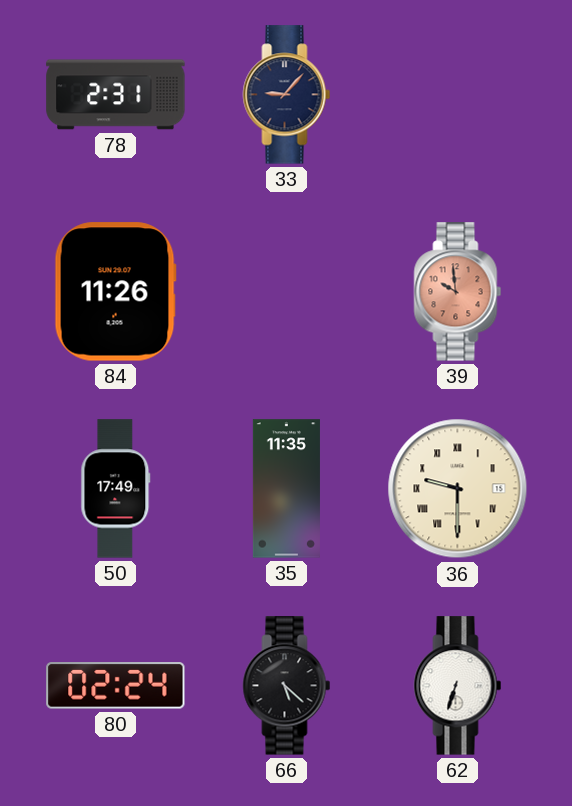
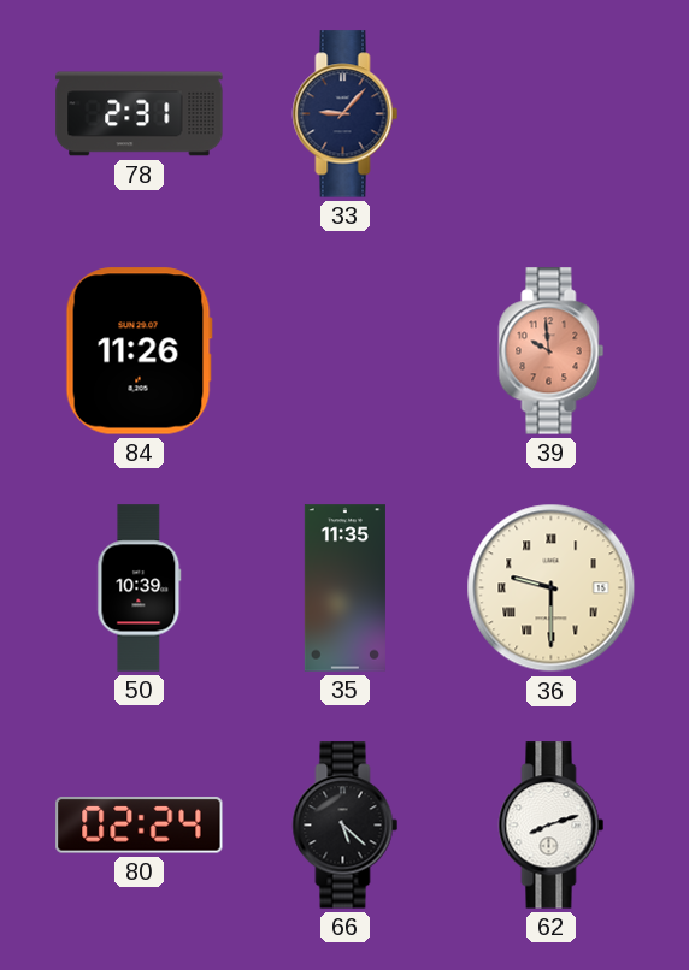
50: 17:49 -> 10:39 (140, 588)
62: 6:33 -> 8:12 (552, 826)
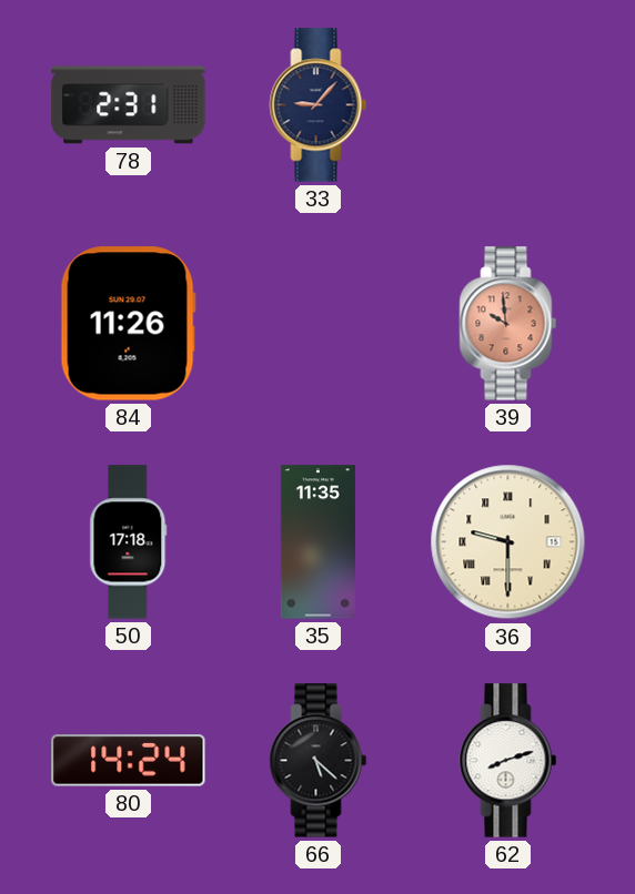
50: 10:39 -> 17:18 (129, 542)
80: 02:24 -> 14:24 (129, 761)
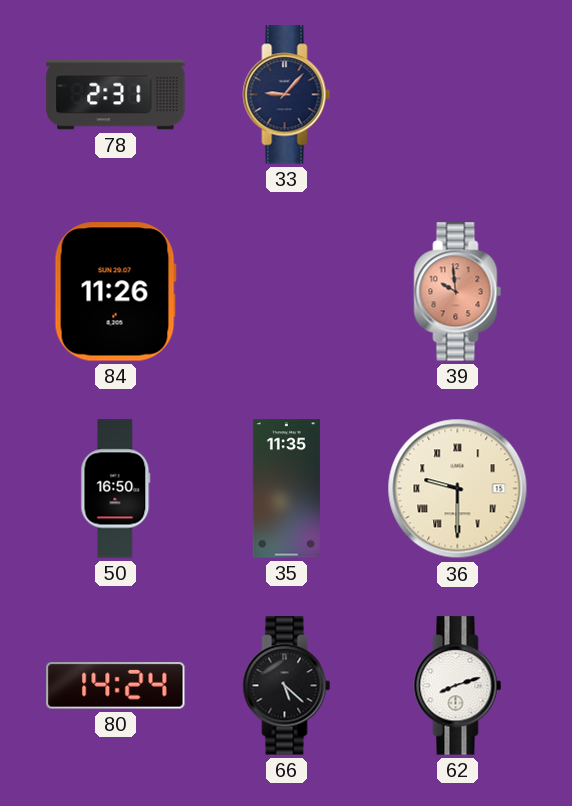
50: 17:18 -> 16:50 (116, 489)
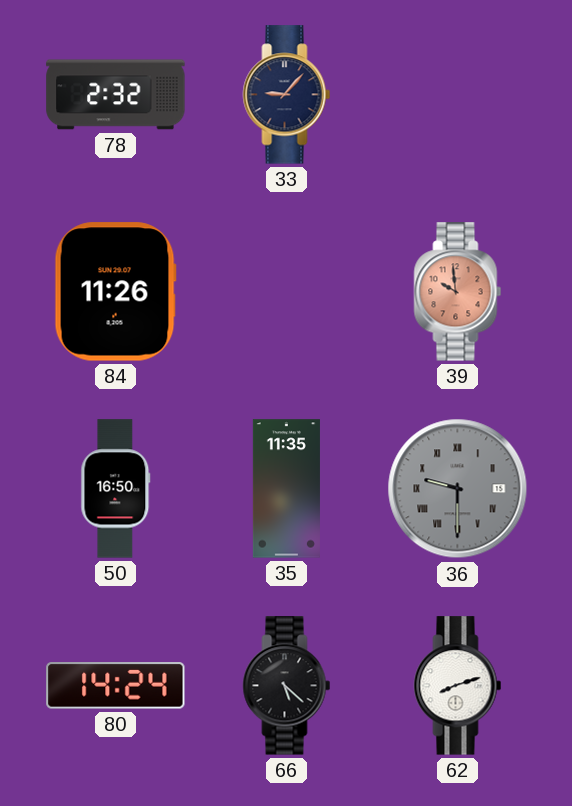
78: 2:31 -> 2:32 (116, 95)
36 dial: cream -> grey (458, 489)
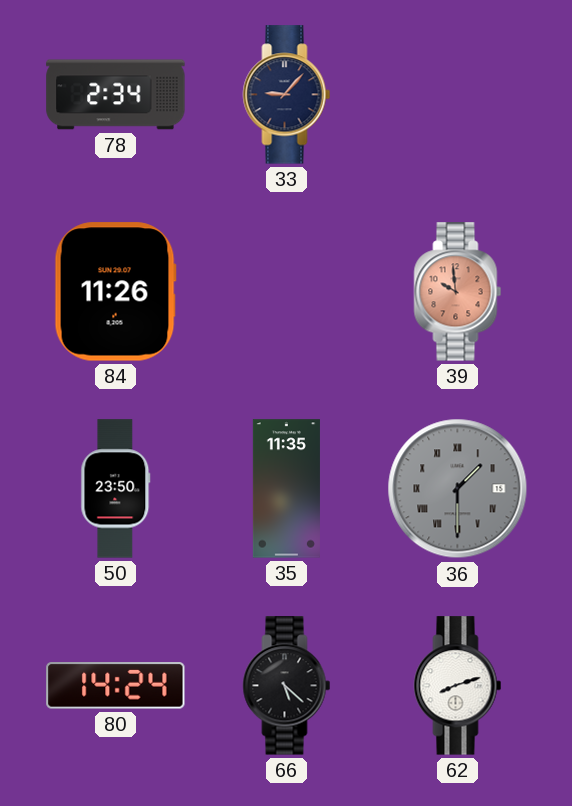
78: 2:32 -> 2:34 (116, 95)
50: 16:50 -> 23:50 (116, 489)
36: 9:30 -> 1:30 (458, 489)
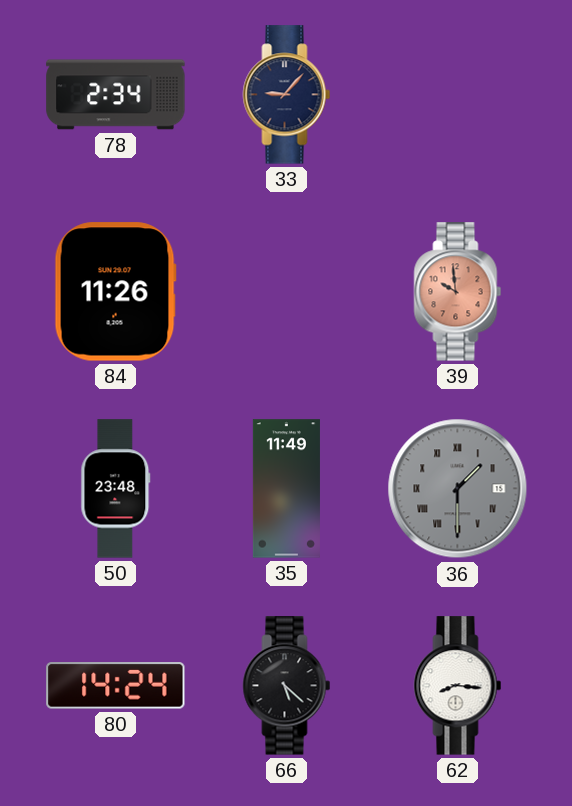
50: 23:50 -> 23:48 (116, 489)
35: 11:35 -> 11:49 (286, 489)
62: 8:12 -> 8:16 (458, 686)
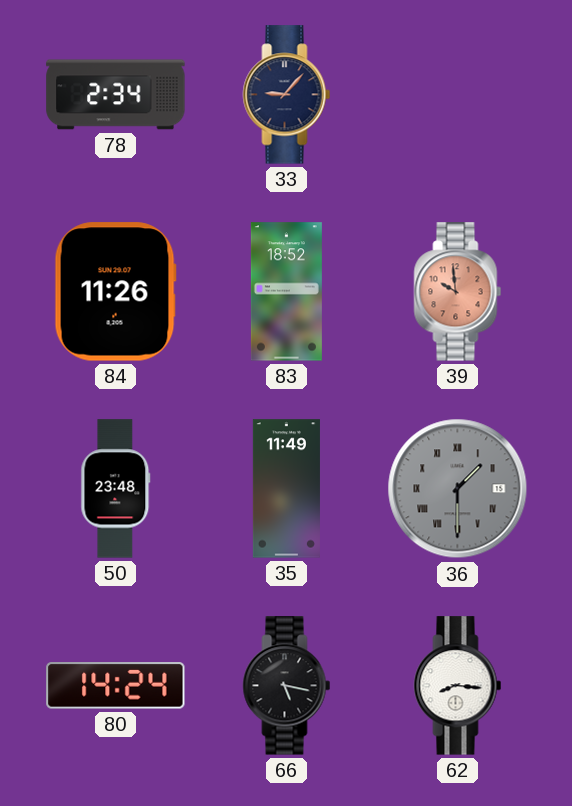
83: none -> 18:52 (286, 292)
66: 5:22 -> 5:17 (287, 686)
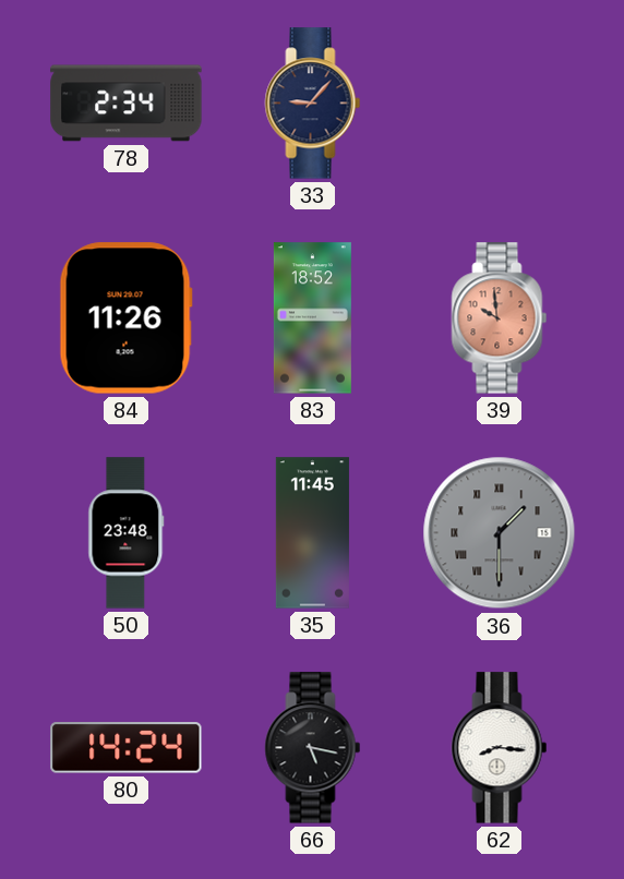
35: 11:49 -> 11:45 (312, 533)
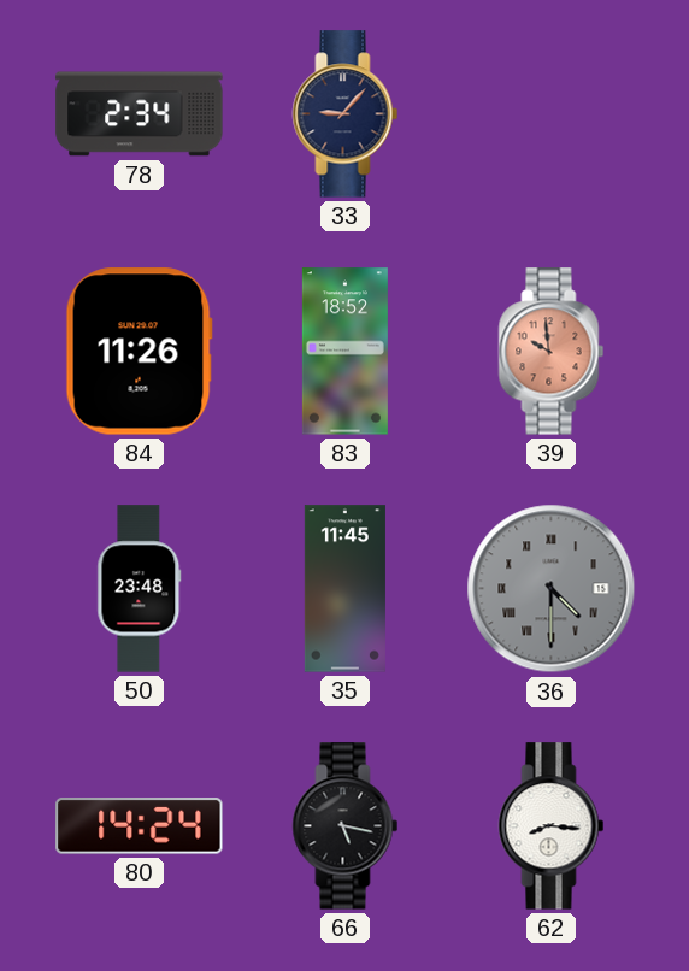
36: 1:30 -> 4:30 (552, 589)
